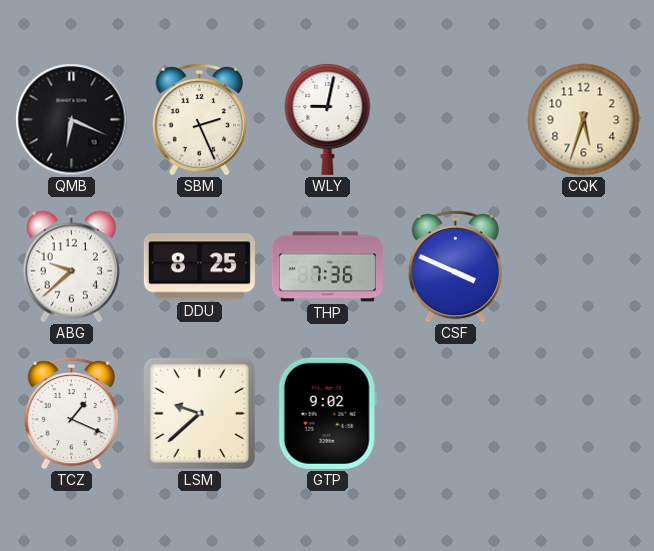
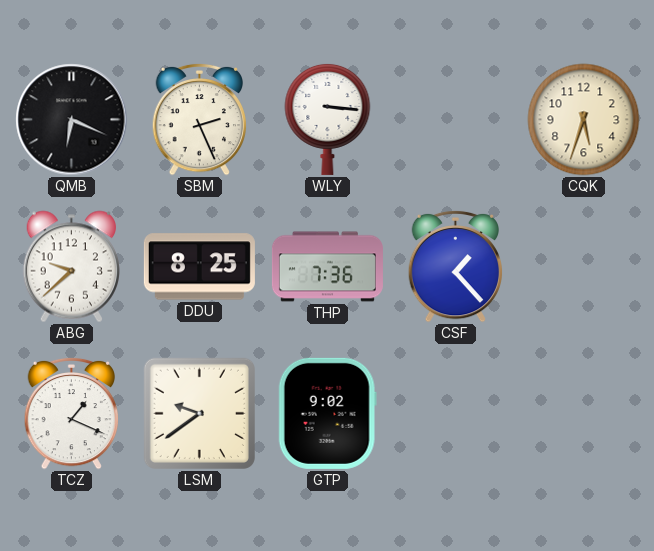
WLY: 9:02 -> 3:16 (328, 119)
CSF: 3:49 -> 1:23 (455, 266)
LSM: 9:38 -> 9:39 (199, 413)
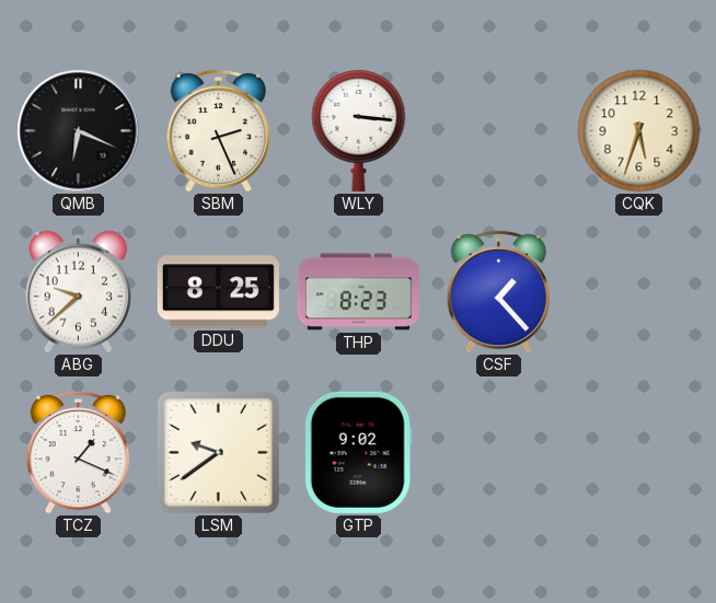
THP: 7:36 -> 8:23 (358, 292)
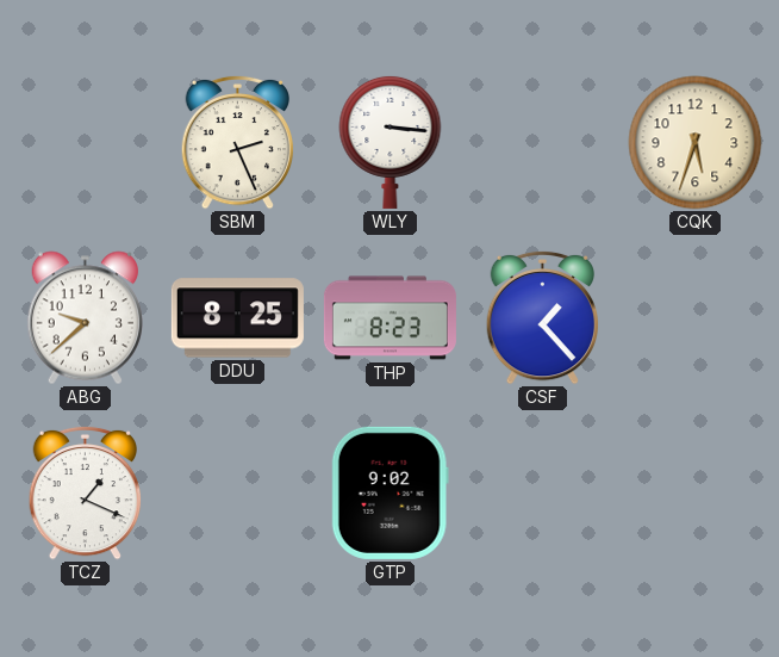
QMB: 6:19 -> none (79, 131)
LSM: 9:39 -> none (218, 452)
